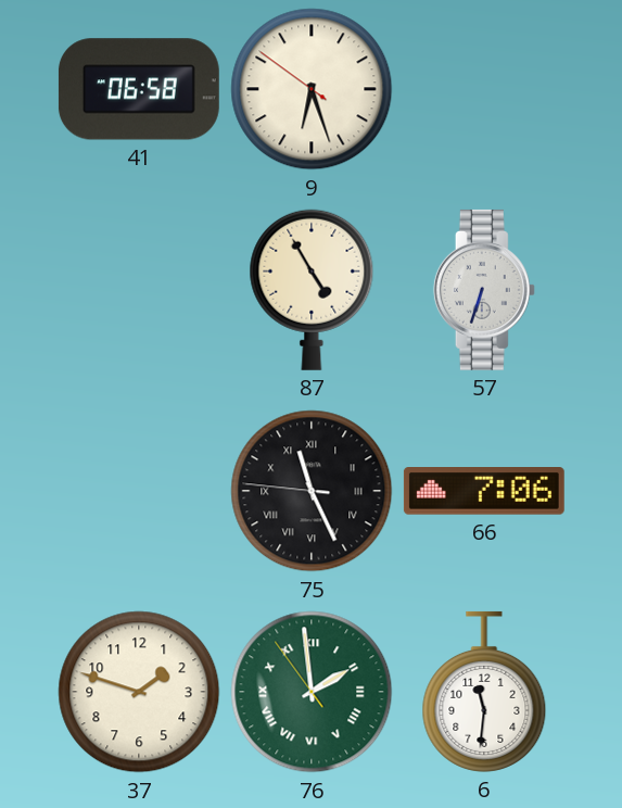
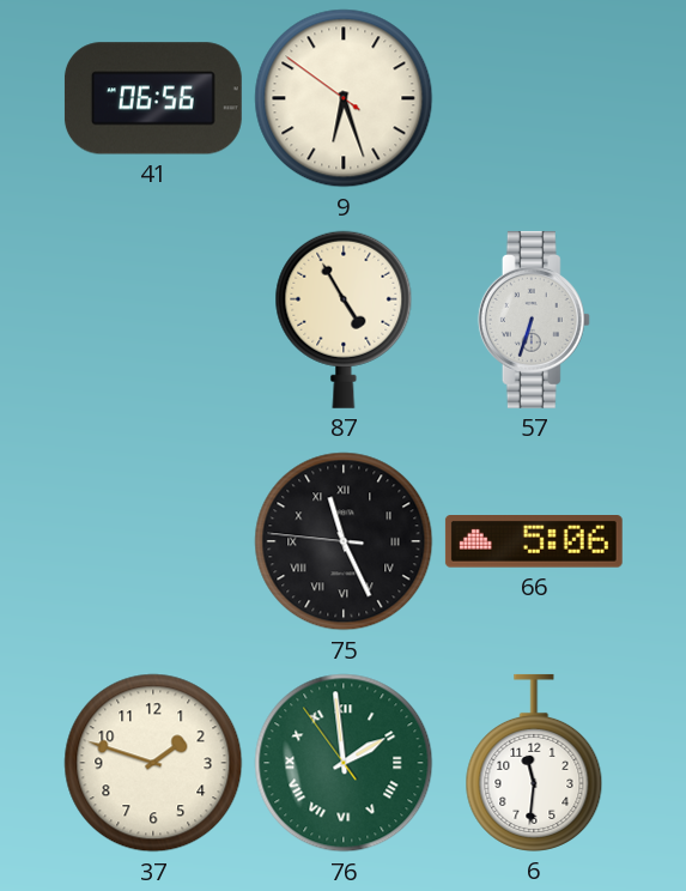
41: 06:58 -> 06:56 (153, 98)
66: 7:06 -> 5:06 (534, 543)
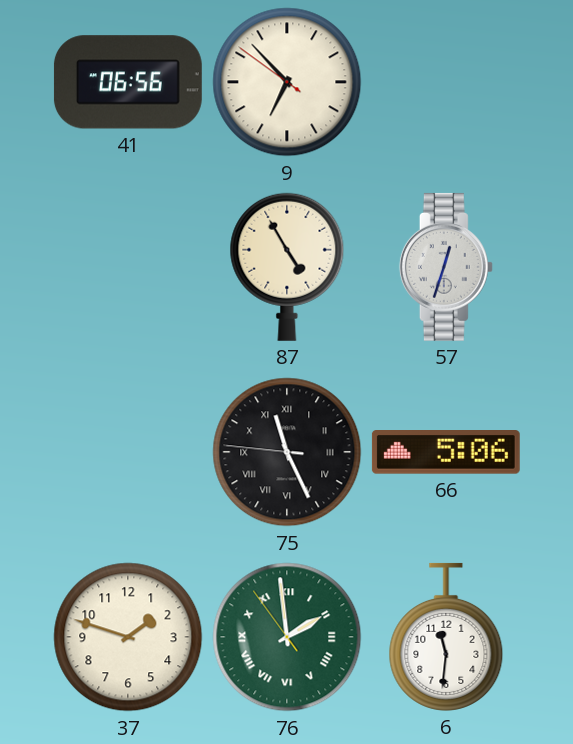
9: 6:26 -> 6:52 (287, 82)
57: 6:33 -> 12:33 (446, 267)
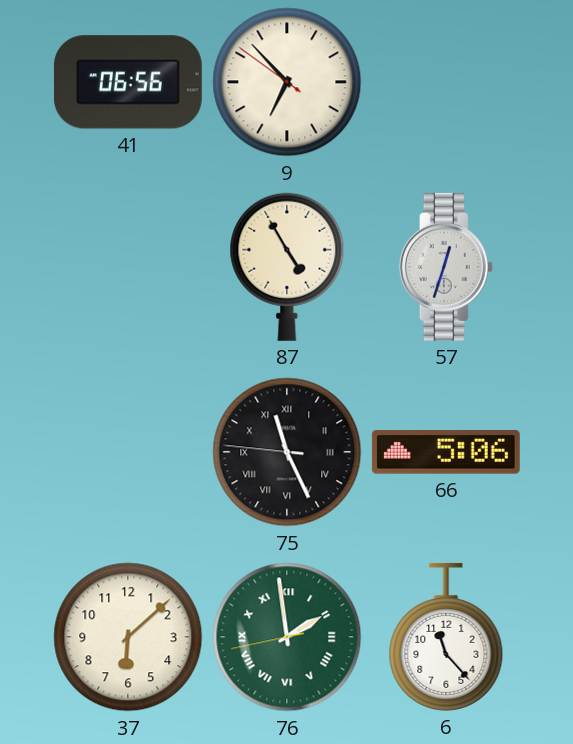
37: 1:48 -> 6:08 (128, 637)
76: 1:58:54 -> 1:58:43 (287, 637)
6: 11:31 -> 11:23 (446, 637)
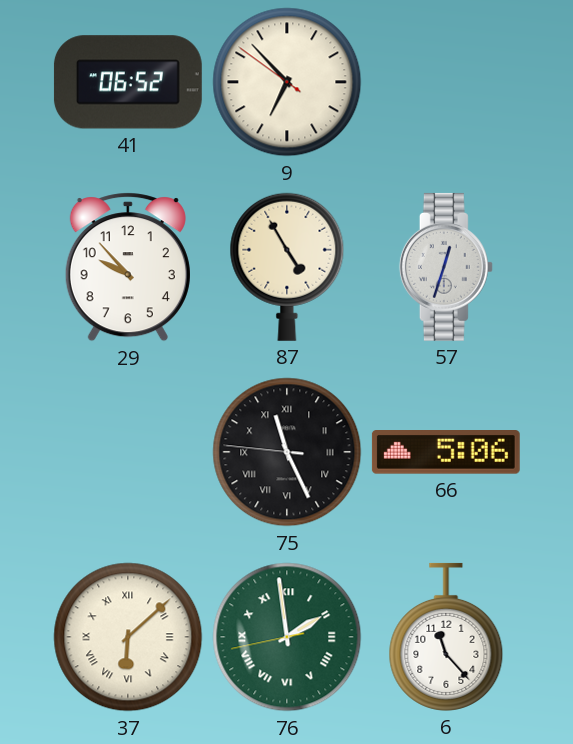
41: 06:56 -> 06:52 (128, 82)
29: none -> 9:53 (128, 267)
37 numerals: Arabic -> Roman (128, 637)
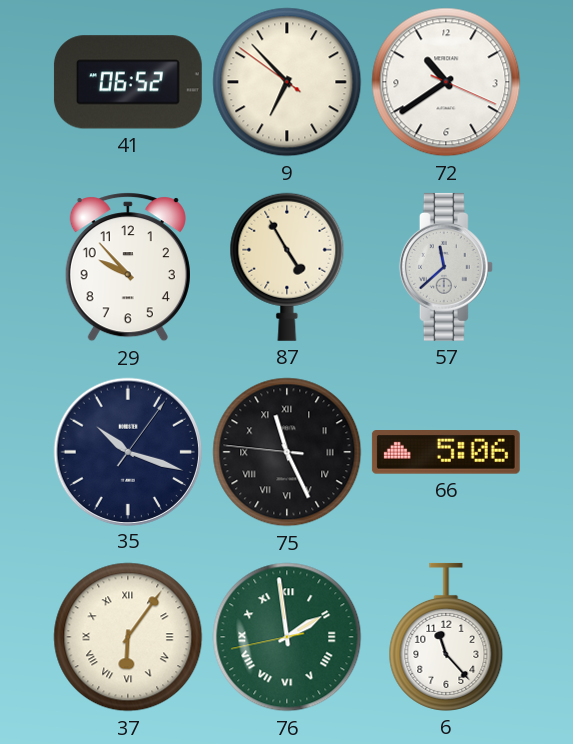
72: none -> 10:39 (446, 82)
57: 12:33 -> 11:38 (446, 267)
35: none -> 10:18 (127, 451)
37: 6:08 -> 6:06 (128, 637)
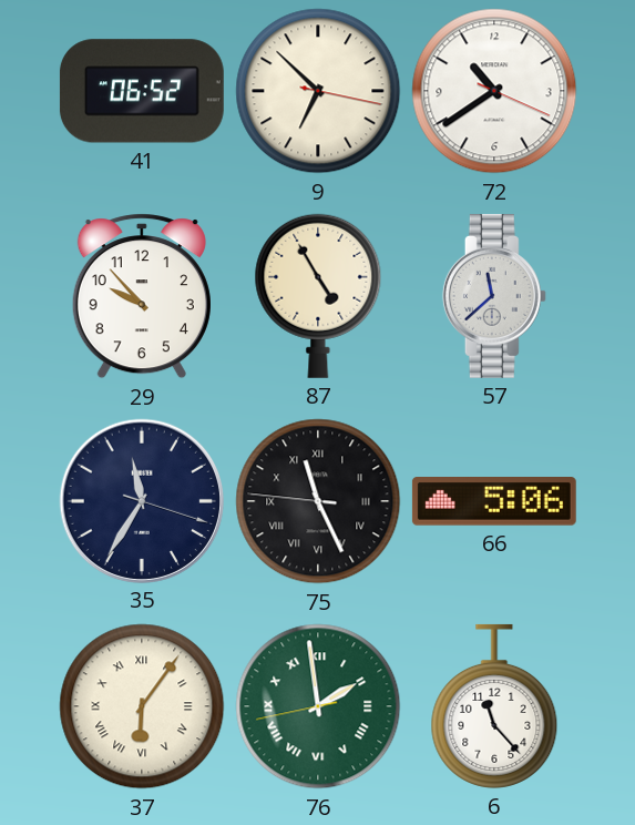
9: 6:52:51 -> 6:52:17 (318, 91)
35: 10:18 -> 11:35 (141, 500)
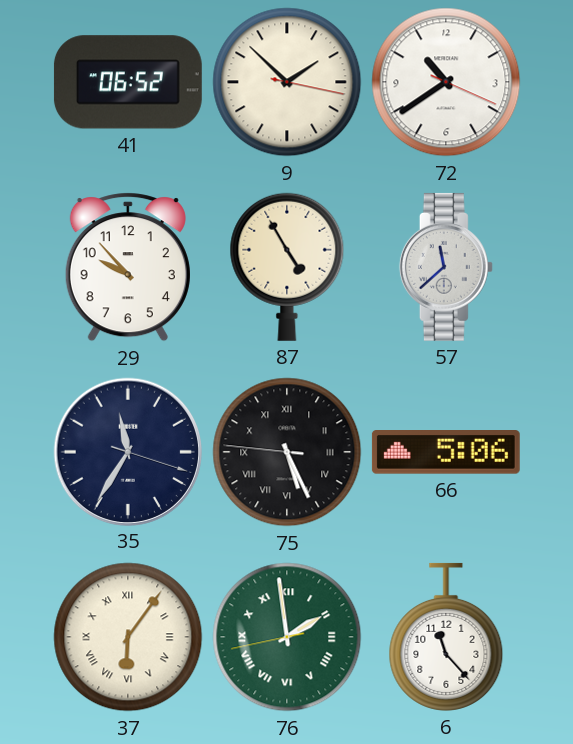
9: 6:52 -> 1:52 (287, 82)
75: 11:25 -> 5:25 (287, 452)
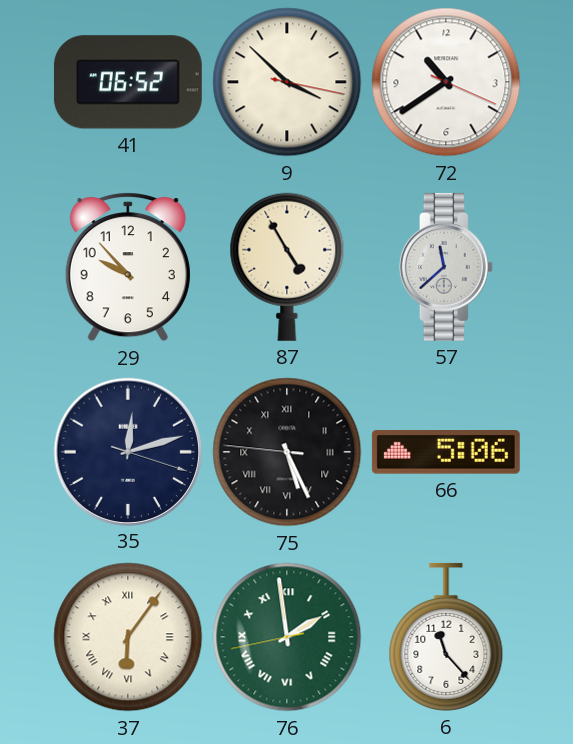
9: 1:52 -> 3:52 (287, 82)
35: 11:35 -> 12:12 (127, 451)
